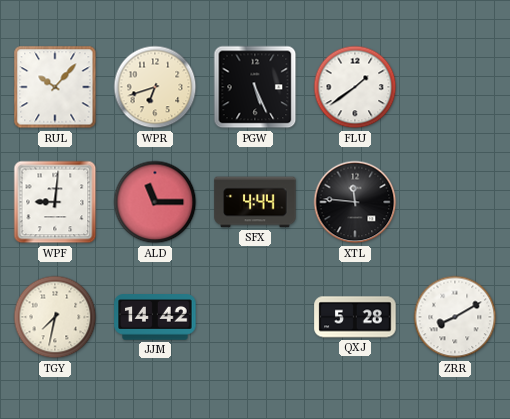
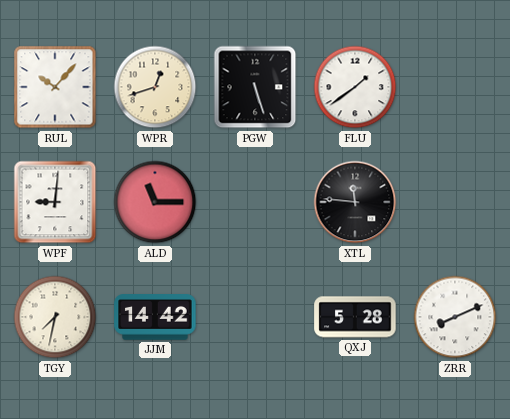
WPR: 6:42 -> 12:42 (155, 87)
PGW: 5:26 -> 5:27 (255, 87)
SFX: 4:44 -> none (255, 202)
ZRR: 8:10 -> 8:11 (455, 317)
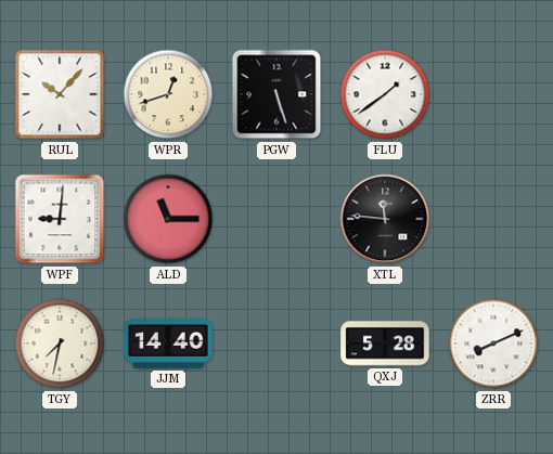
JJM: 14:42 -> 14:40 (168, 343)
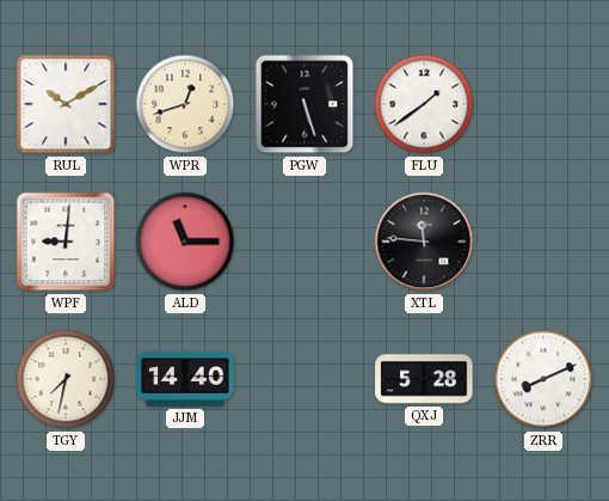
RUL: 10:07 -> 10:10 (66, 104)
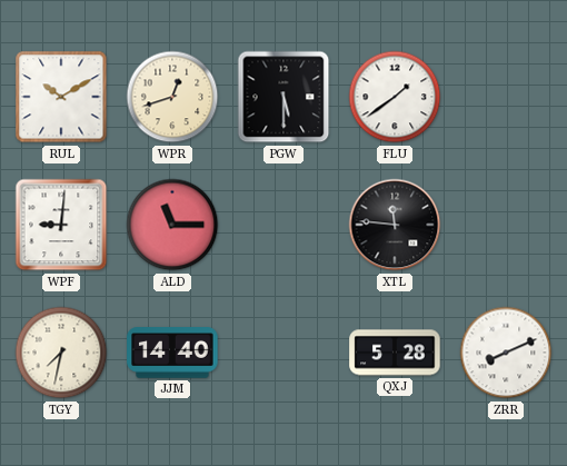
PGW: 5:27 -> 5:30 (283, 97)
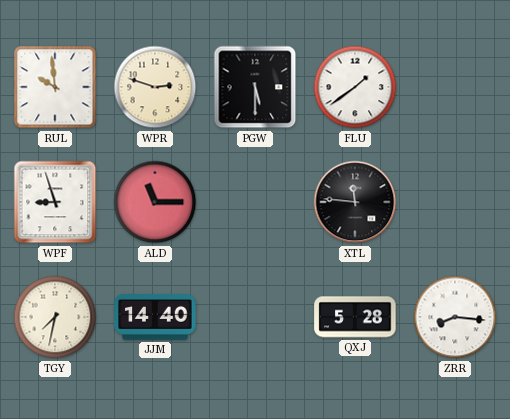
RUL: 10:10 -> 9:59 (55, 87)
WPR: 12:42 -> 2:48 (155, 87)
WPF: 9:01 -> 8:57 (55, 202)
ZRR: 8:11 -> 8:16 (455, 317)
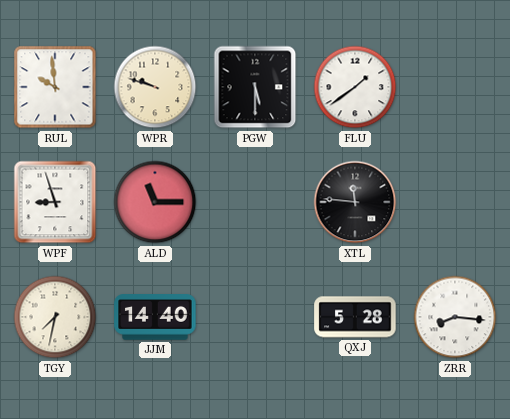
WPR: 2:48 -> 9:48 (155, 87)
